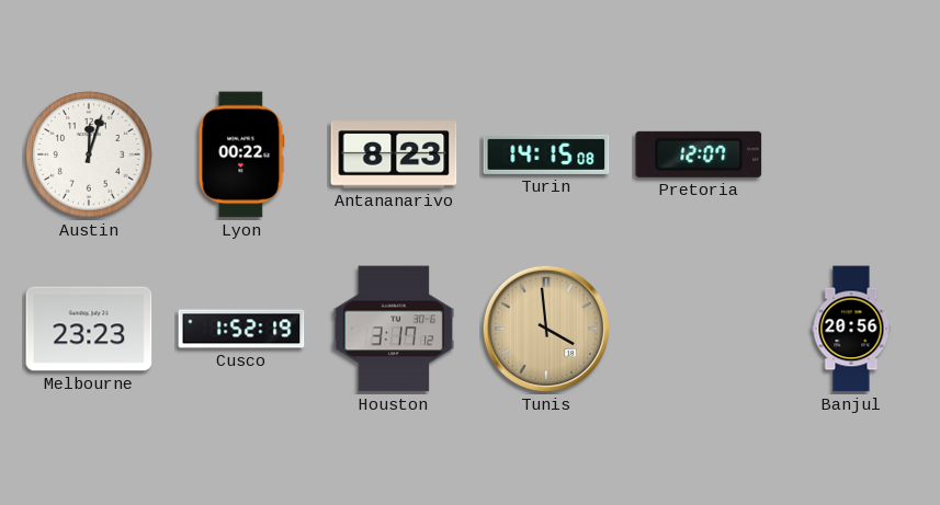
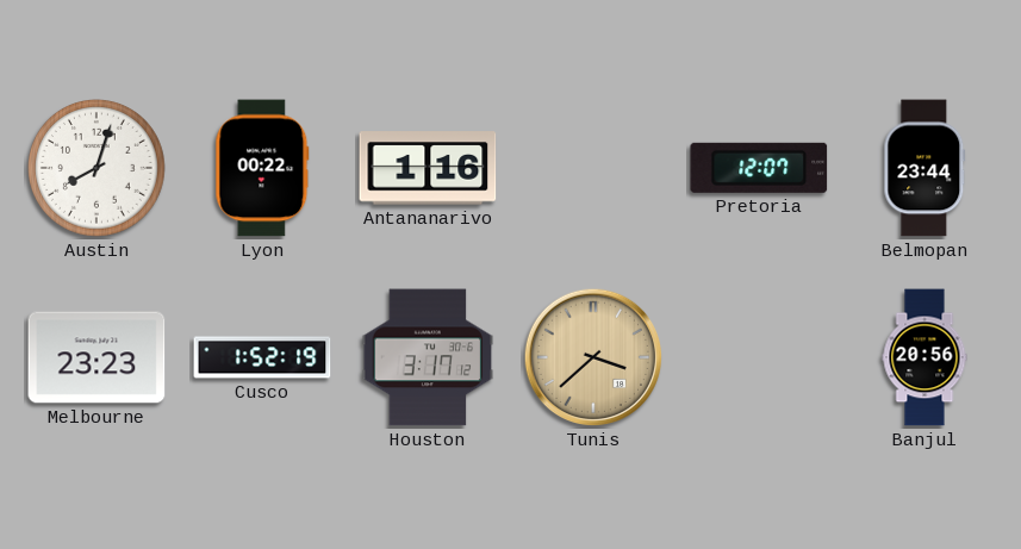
Austin: 12:03 -> 8:03 (98, 169)
Antananarivo: 8:23 -> 1:16 (428, 168)
Turin: 14:15 -> none (546, 154)
Belmopan: none -> 23:44 (924, 168)
Tunis: 3:59 -> 3:38 (593, 357)
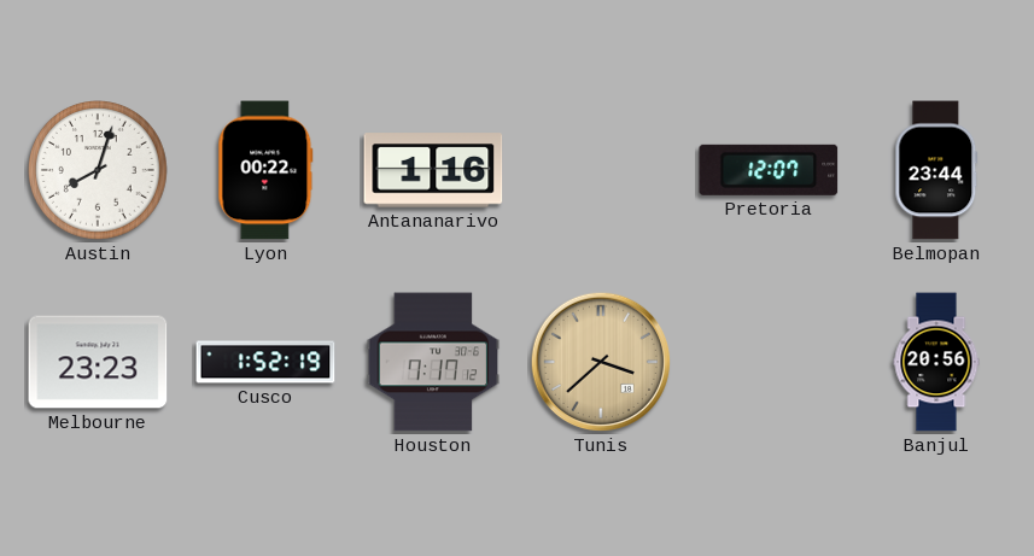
Houston: 3:17 -> 7:17 (433, 362)
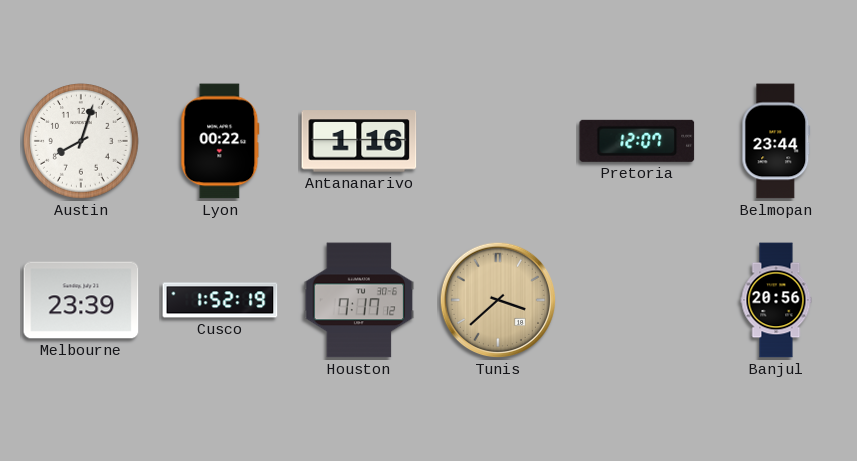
Melbourne: 23:23 -> 23:39 (81, 300)
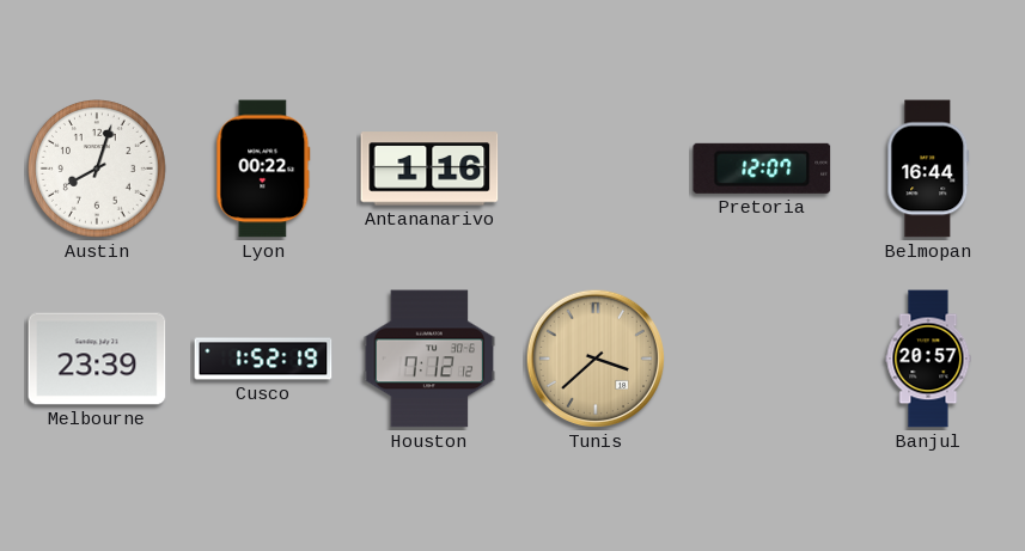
Belmopan: 23:44 -> 16:44 (928, 169)
Houston: 7:17 -> 7:12 (429, 359)
Banjul: 20:56 -> 20:57 (928, 359)
